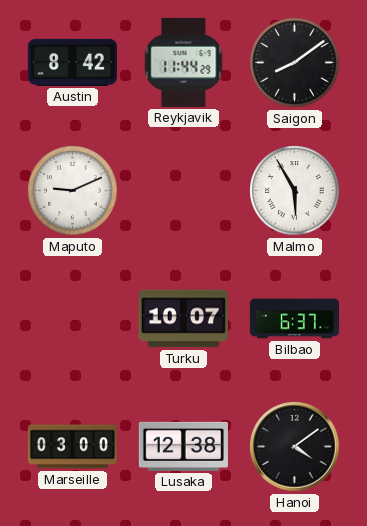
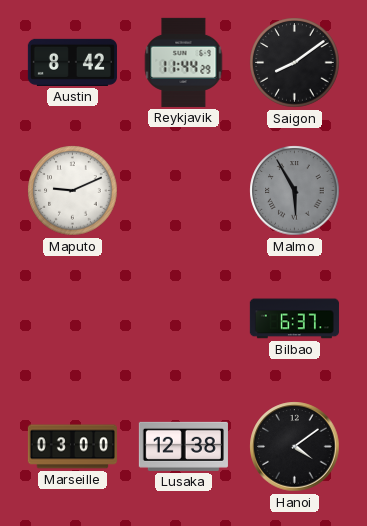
Malmo dial: white -> grey (295, 191)
Turku: 10:07 -> none (183, 319)
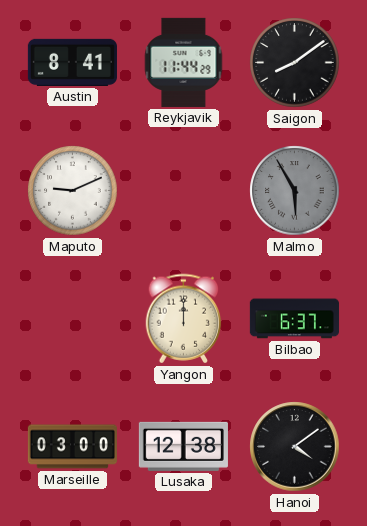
Austin: 8:42 -> 8:41 (72, 62)
Yangon: none -> 12:00 (184, 319)
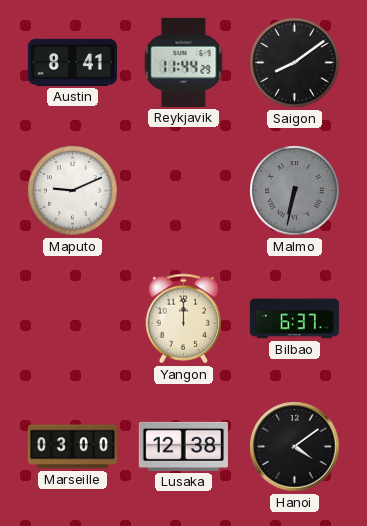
Malmo: 5:55 -> 6:32 (295, 191)
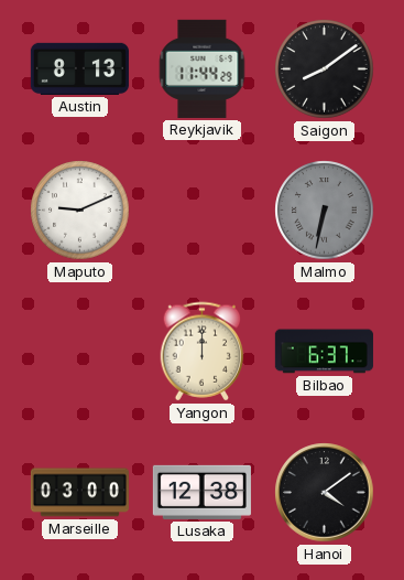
Austin: 8:41 -> 8:13 (79, 68)
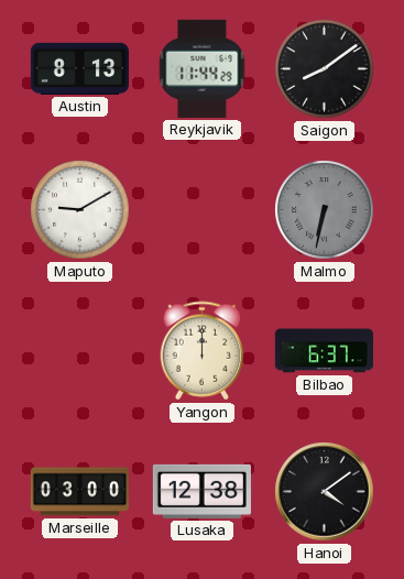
Maputo: 9:11 -> 9:10 (80, 210)
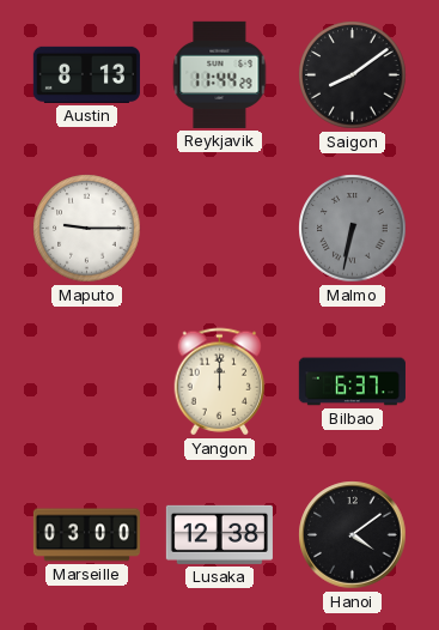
Maputo: 9:10 -> 9:15 (87, 229)
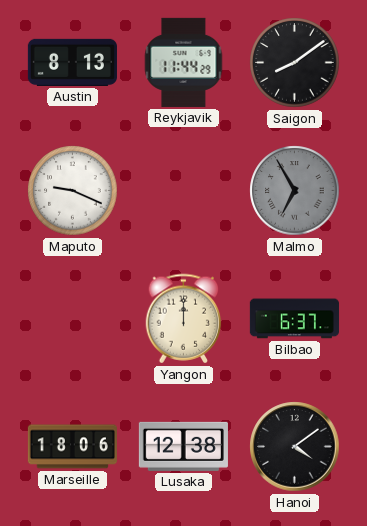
Maputo: 9:15 -> 9:19 (73, 191)
Malmo: 6:32 -> 6:55 (295, 191)
Marseille: 03:00 -> 18:06 (72, 447)
